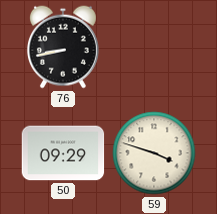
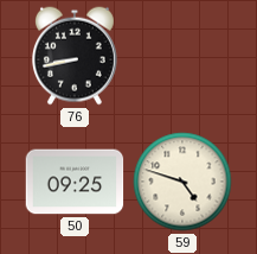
50: 09:29 -> 09:25 (75, 182)
59: 3:48 -> 4:48 (182, 182)
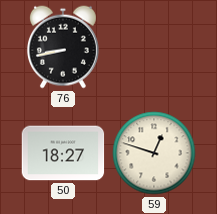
50: 09:25 -> 18:27 (63, 153)
59: 4:48 -> 12:48 (154, 153)
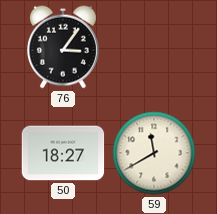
76: 8:43 -> 3:06 (63, 47)
59: 12:48 -> 11:40 (154, 153)
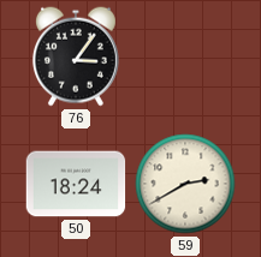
50: 18:27 -> 18:24 (76, 184)
59: 11:40 -> 2:40 (185, 184)
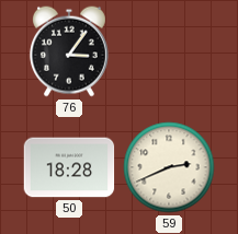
50: 18:24 -> 18:28 (69, 167)
59: 2:40 -> 2:41 (169, 167)
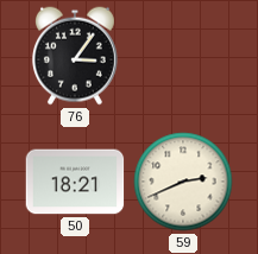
50: 18:28 -> 18:21 (75, 182)
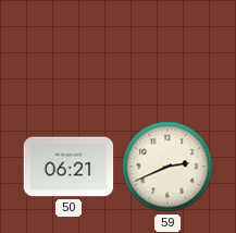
76: 3:06 -> none (75, 56)
50: 18:21 -> 06:21 (69, 167)
